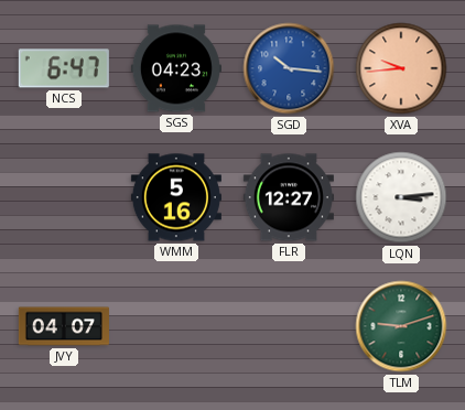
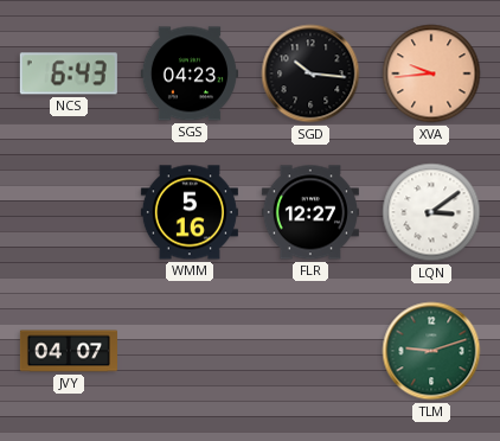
NCS: 6:47 -> 6:43 (69, 73)
SGD dial: blue -> black (310, 73)
LQN: 3:14 -> 3:09 (431, 212)
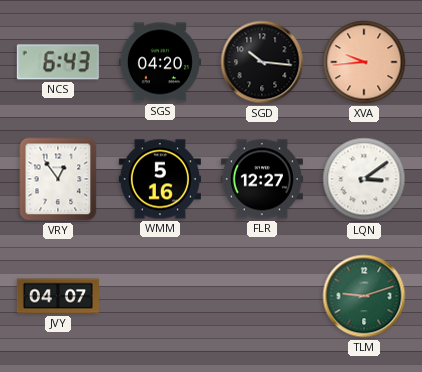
SGS: 04:23 -> 04:20 (160, 62)
VRY: none -> 12:54 (58, 179)
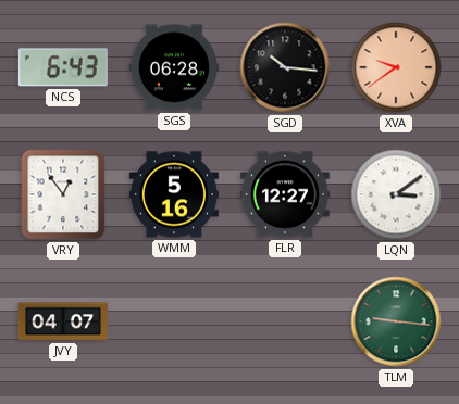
SGS: 04:20 -> 06:28 (174, 67)
XVA: 9:44 -> 9:39 (396, 67)
TLM: 9:12 -> 9:16 (396, 321)
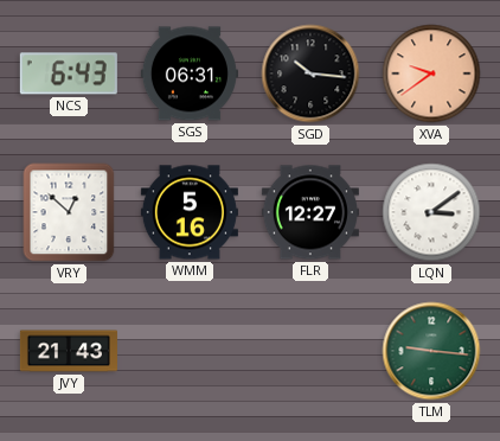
SGS: 06:28 -> 06:31 (190, 73)
VRY: 12:54 -> 12:52 (69, 212)
JVY: 04:07 -> 21:43 (69, 351)
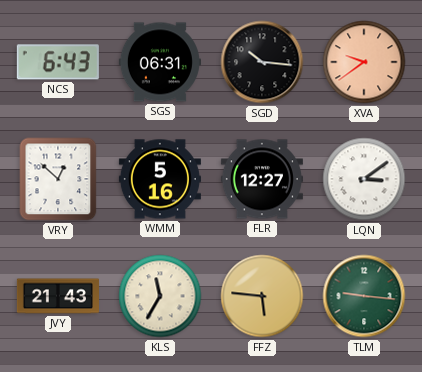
KLS: none -> 11:35 (160, 296)
FFZ: none -> 5:46 (262, 296)
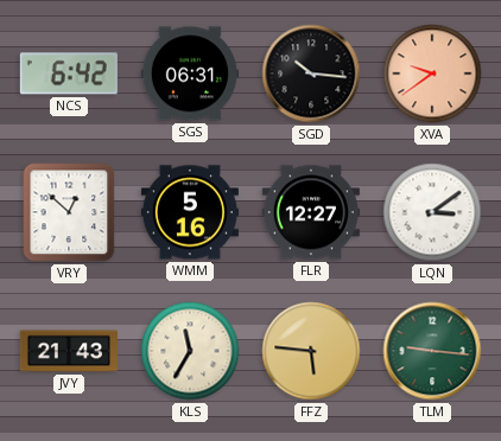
NCS: 6:43 -> 6:42 (69, 73)
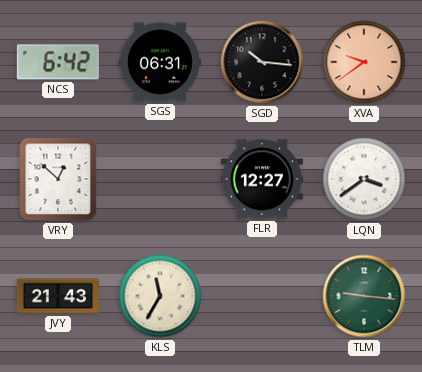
WMM: 5:16 -> none (190, 212)
LQN: 3:09 -> 3:39 (364, 179)
FFZ: 5:46 -> none (311, 351)
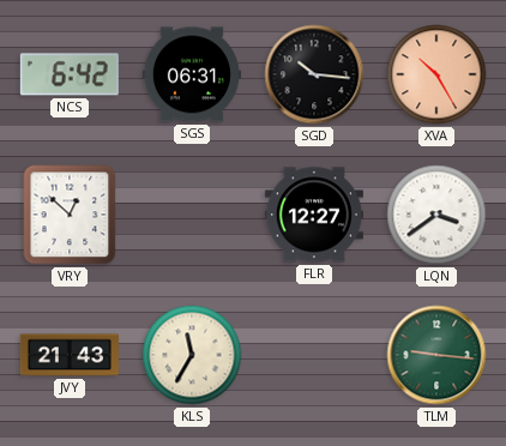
XVA: 9:39 -> 10:25 (436, 74)
